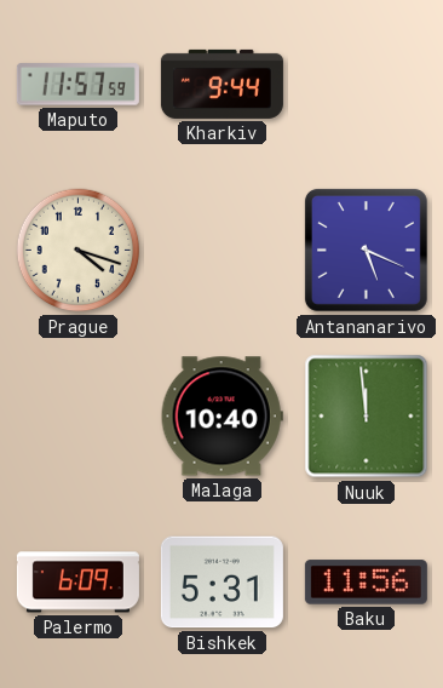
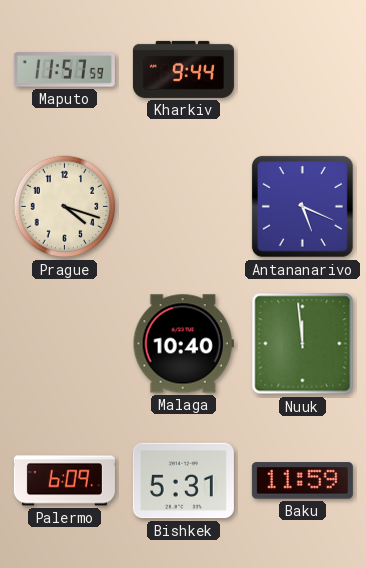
Baku: 11:56 -> 11:59 (302, 481)
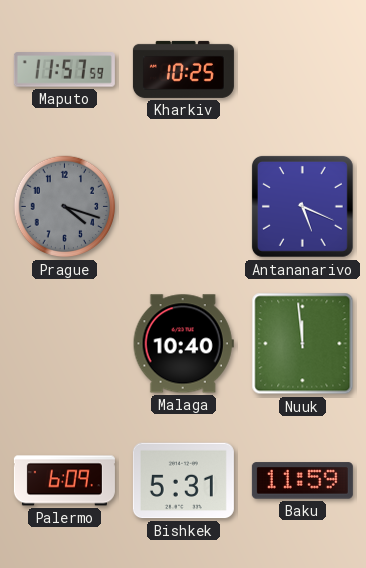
Kharkiv: 9:44 -> 10:25 (183, 69)
Prague dial: cream -> grey (65, 207)
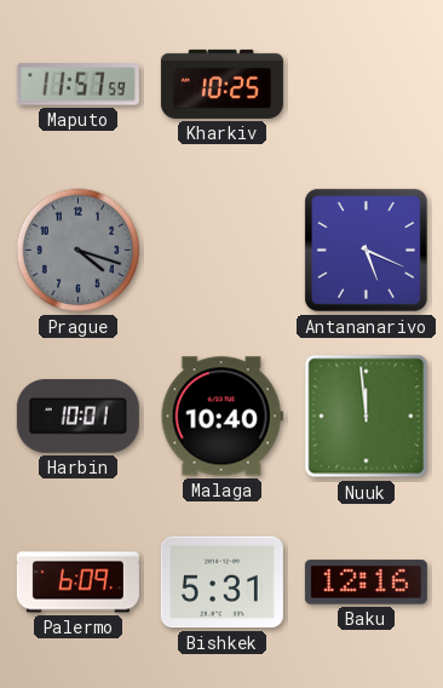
Harbin: none -> 10:01 (77, 415)
Baku: 11:59 -> 12:16 (366, 583)
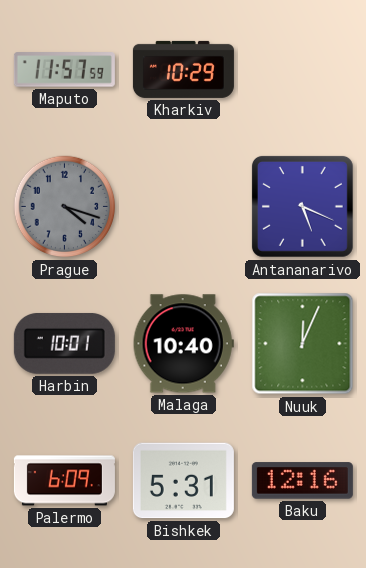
Kharkiv: 10:25 -> 10:29 (183, 69)
Nuuk: 11:59 -> 12:04 (303, 344)
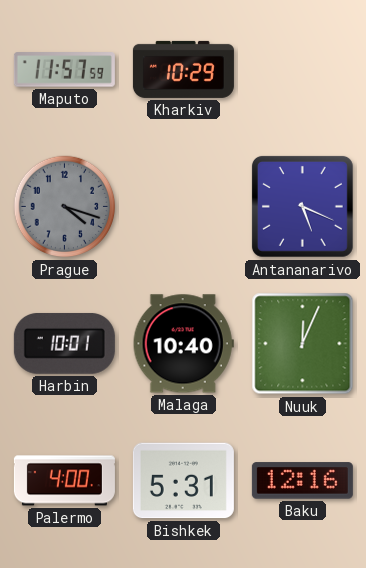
Palermo: 6:09 -> 4:00 (64, 481)
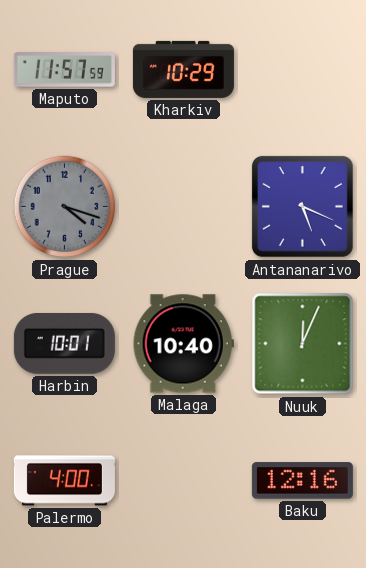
Bishkek: 5:31 -> none (183, 481)
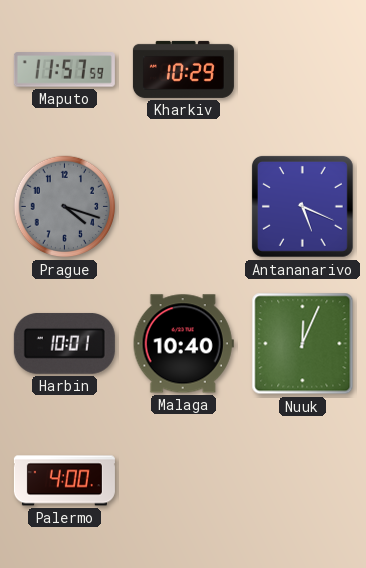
Baku: 12:16 -> none (302, 481)
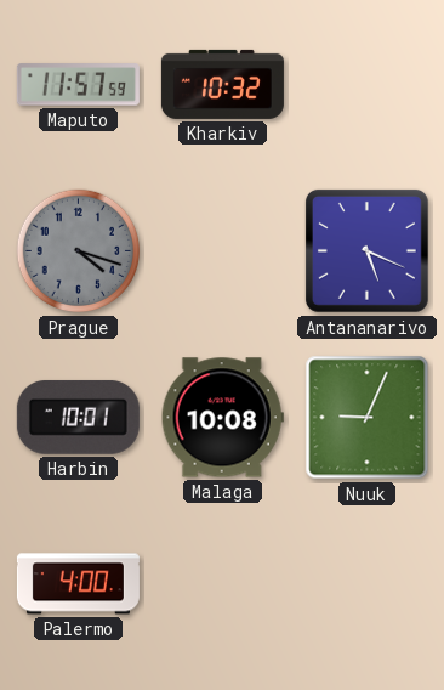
Kharkiv: 10:29 -> 10:32 (222, 84)
Malaga: 10:40 -> 10:08 (222, 418)
Nuuk: 12:04 -> 9:04 (368, 418)
